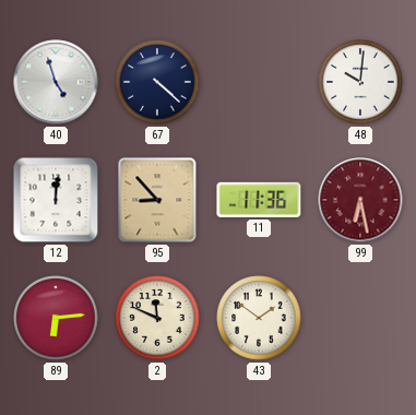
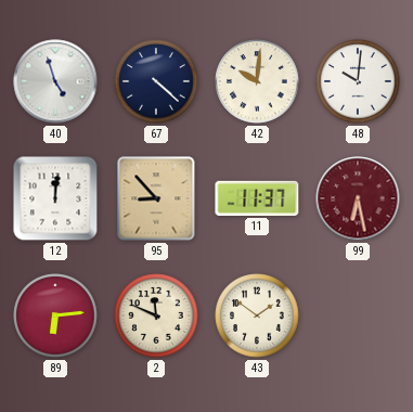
42: none -> 10:01 (257, 81)
11: 11:36 -> 11:37 (257, 198)
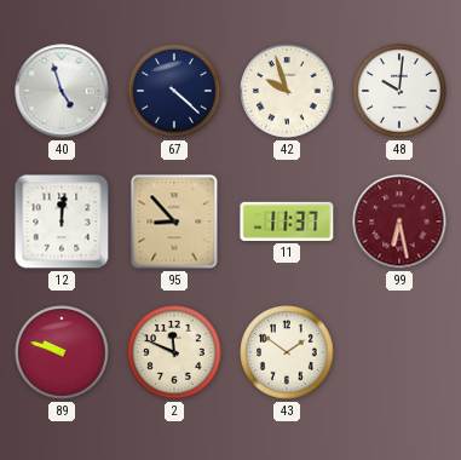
42: 10:01 -> 9:57 (287, 91)
89: 6:14 -> 9:48 (62, 352)
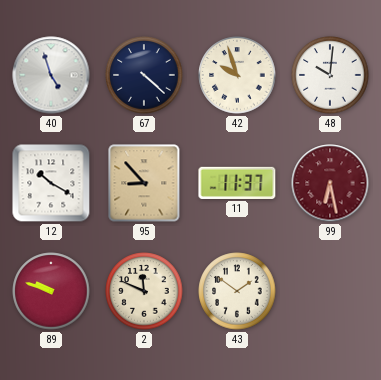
12: 12:01 -> 10:20 (51, 183)
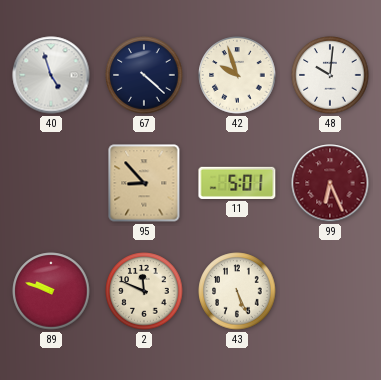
12: 10:20 -> none (51, 183)
11: 11:37 -> 5:01 (237, 183)
99: 6:28 -> 6:26 (330, 183)
43: 1:51 -> 5:26 (237, 291)
